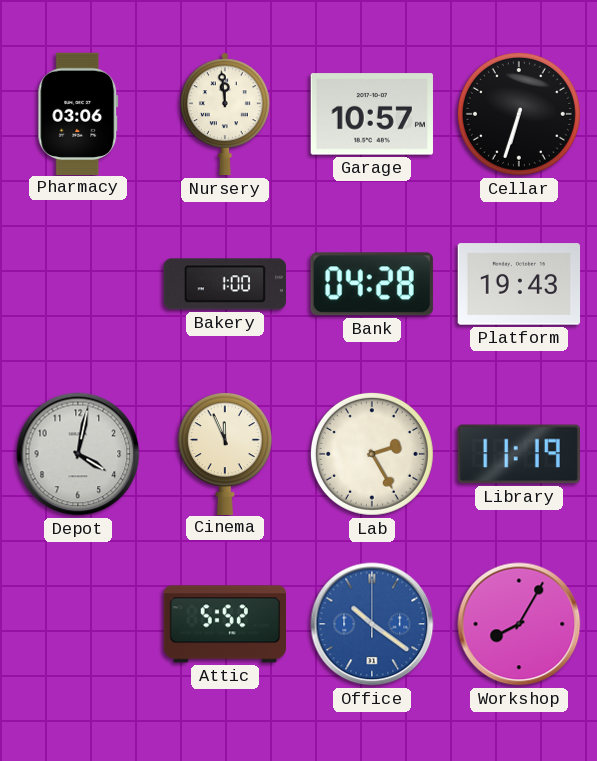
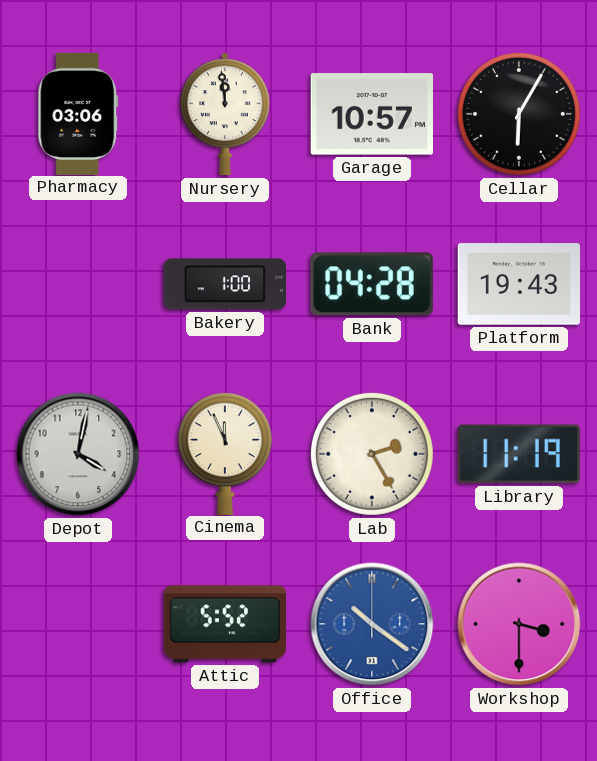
Cellar: 6:33 -> 6:05 (519, 114)
Workshop: 8:05 -> 3:30 (519, 624)
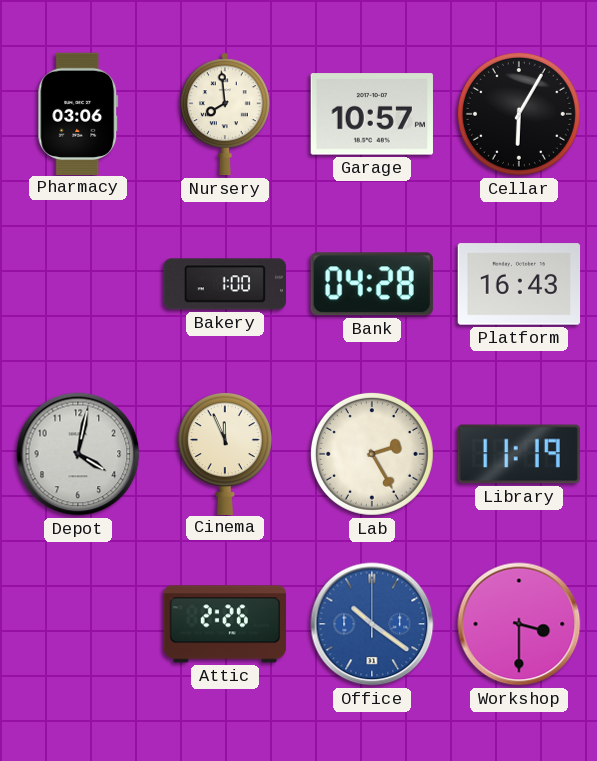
Nursery: 11:59 -> 7:59 (225, 114)
Platform: 19:43 -> 16:43 (519, 284)
Attic: 5:52 -> 2:26 (224, 624)
